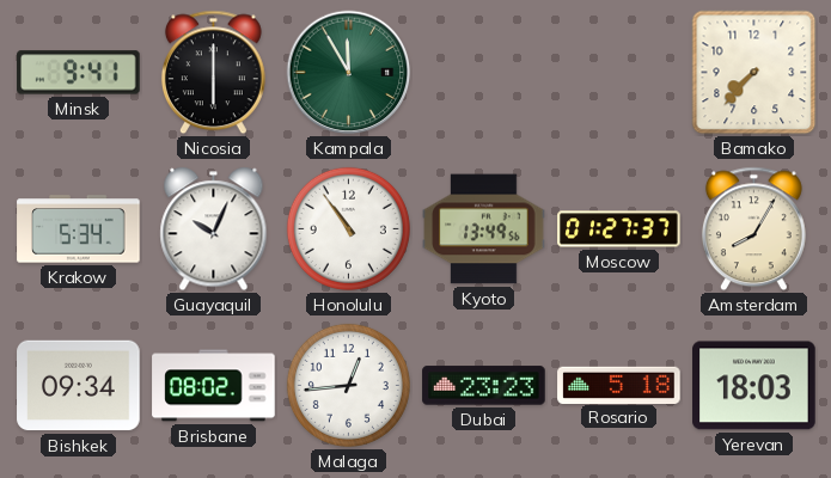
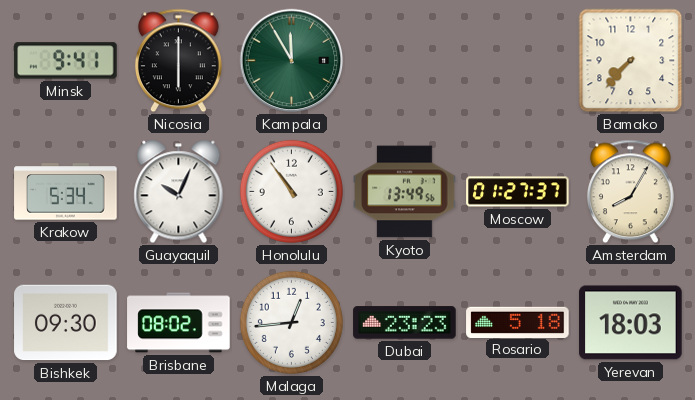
Bishkek: 09:34 -> 09:30 (66, 323)
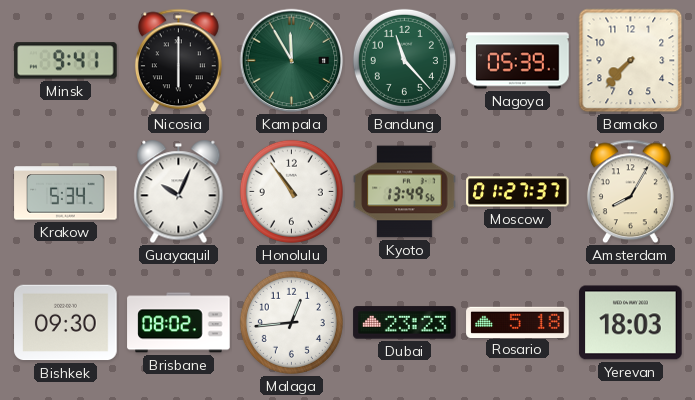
Bandung: none -> 11:23 (404, 60)
Nagoya: none -> 05:39 (518, 61)
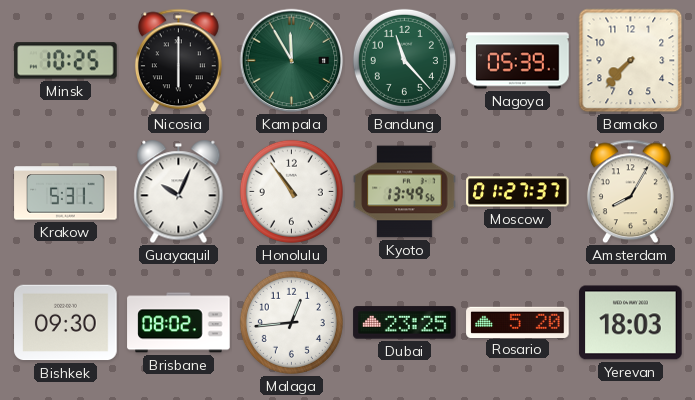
Minsk: 9:41 -> 10:25 (66, 61)
Krakow: 5:34 -> 5:31 (66, 192)
Dubai: 23:23 -> 23:25 (405, 323)
Rosario: 5:18 -> 5:20 (518, 322)
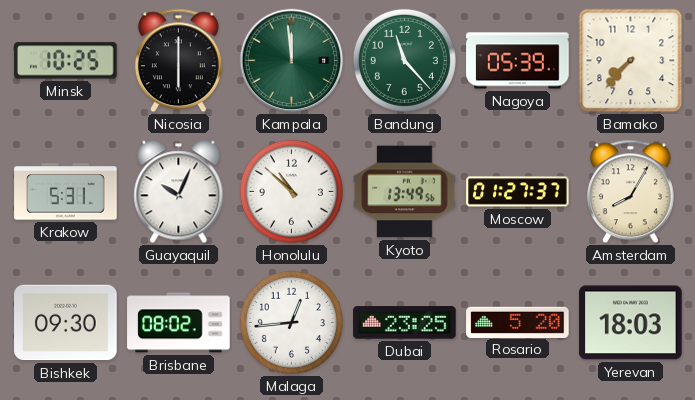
Kampala: 11:55 -> 11:59 (292, 61)
Honolulu: 10:54 -> 10:52 (291, 191)
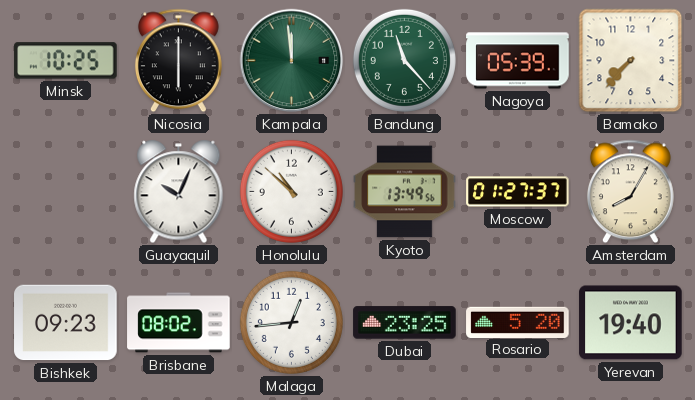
Krakow: 5:31 -> none (66, 192)
Bishkek: 09:30 -> 09:23 (66, 323)
Yerevan: 18:03 -> 19:40 (631, 323)
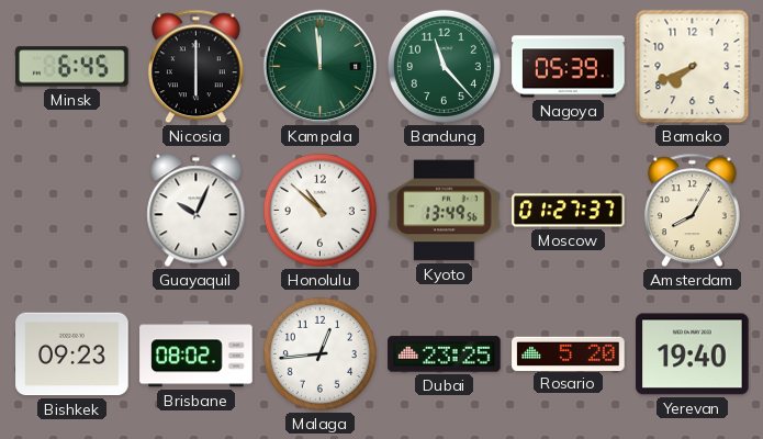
Minsk: 10:25 -> 6:45 (72, 67)
Bamako: 7:37 -> 7:41 (693, 67)
